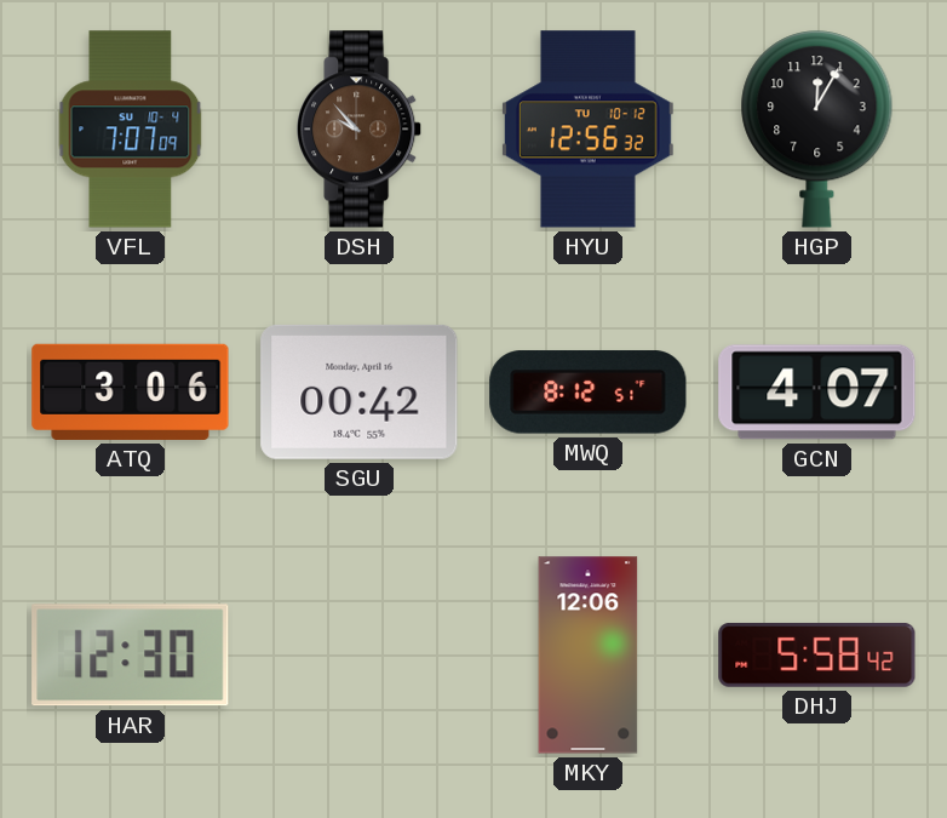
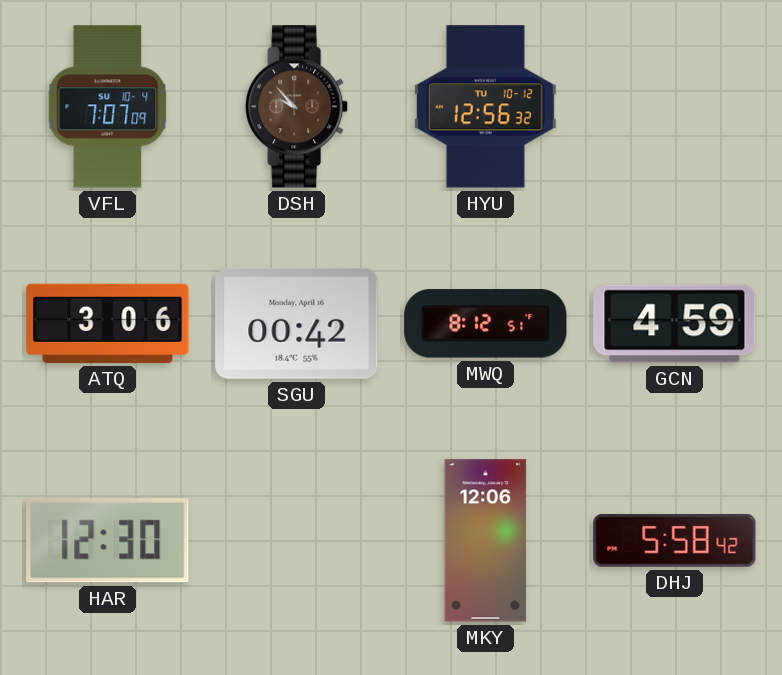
HGP: 12:05 -> none (817, 130)
GCN: 4:07 -> 4:59 (675, 324)
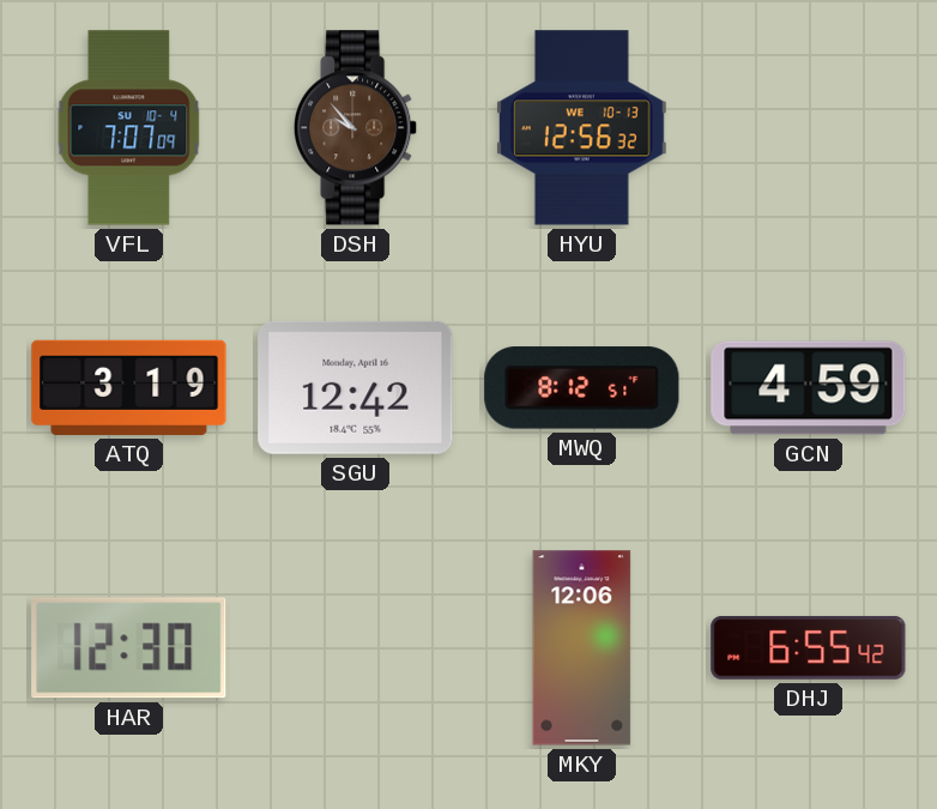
HYU date: TU 10-12 -> WE 10-13 (581, 128)
ATQ: 3:06 -> 3:19 (129, 387)
SGU: 00:42 -> 12:42 (356, 387)
DHJ: 5:58 -> 6:55 (809, 648)
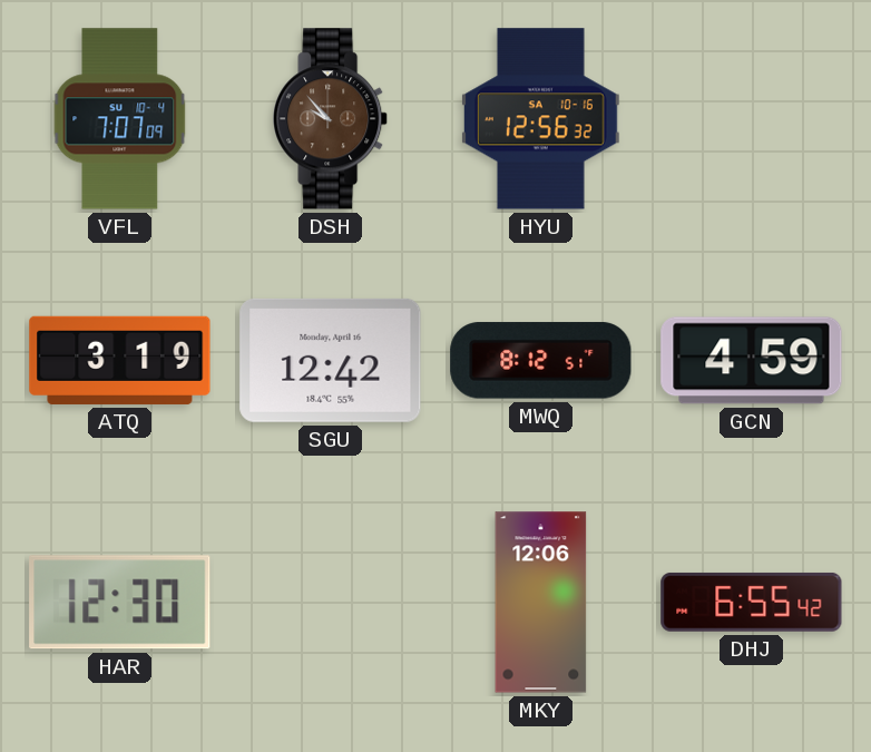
HYU date: WE 10-13 -> SA 10-16 (540, 119)
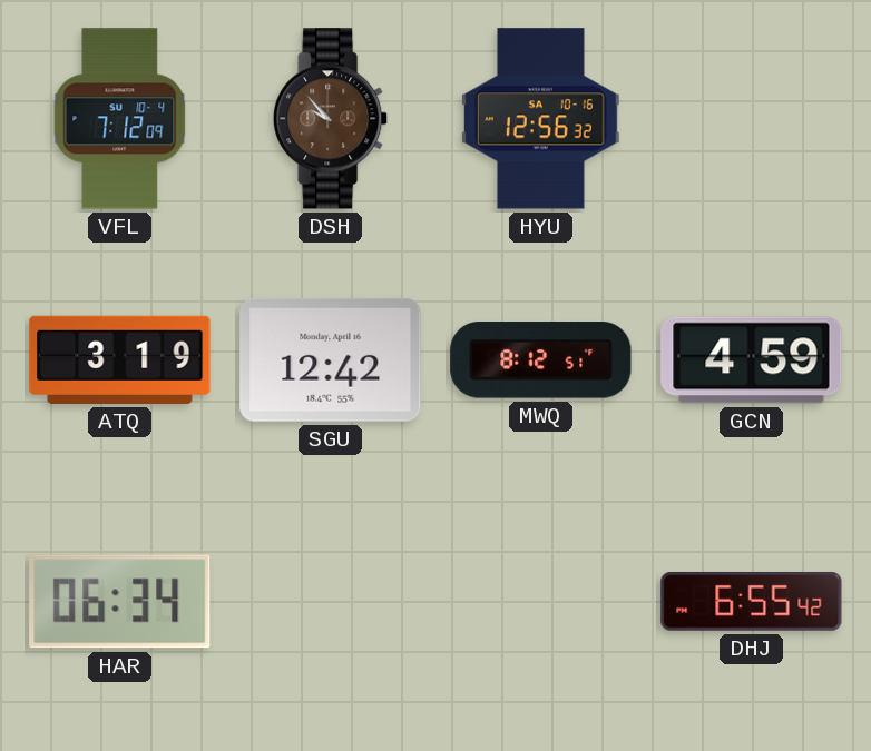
VFL: 7:07 -> 7:12 (120, 119)
HAR: 12:30 -> 06:34 (120, 602)
MKY: 12:06 -> none (541, 603)
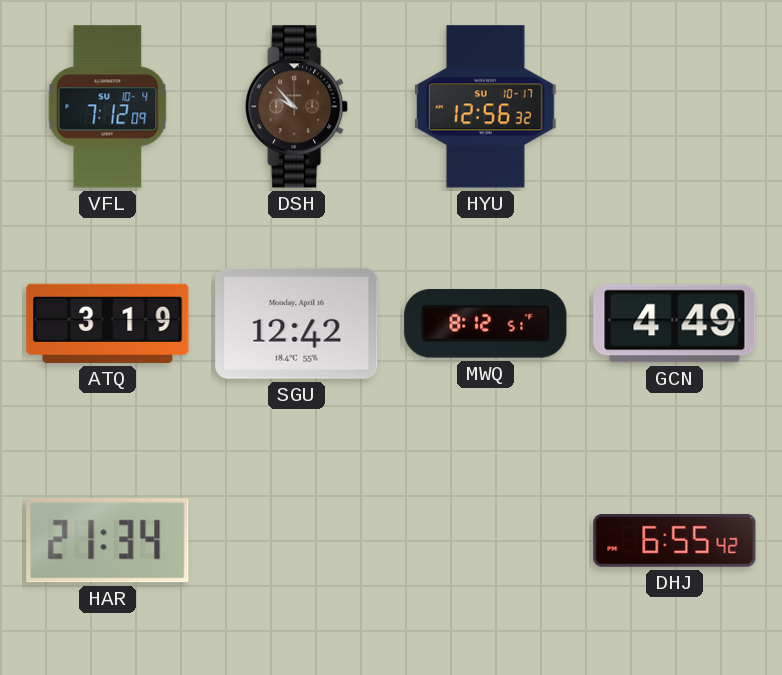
HYU date: SA 10-16 -> SU 10-17 (485, 107)
GCN: 4:59 -> 4:49 (675, 324)
HAR: 06:34 -> 21:34 (108, 541)
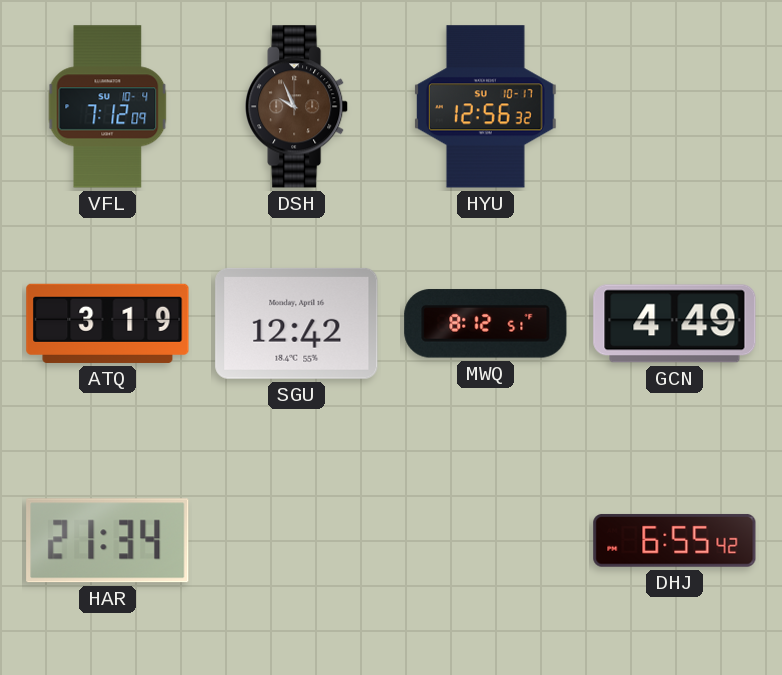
DSH: 9:53 -> 9:56 (297, 107)
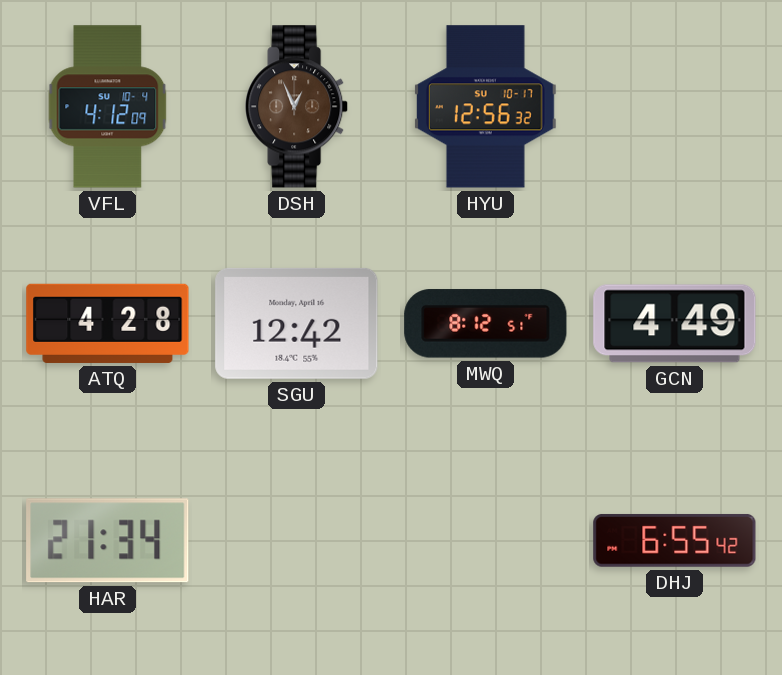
VFL: 7:12 -> 4:12 (108, 107)
DSH: 9:56 -> 12:56 (297, 107)
ATQ: 3:19 -> 4:28 (108, 323)
